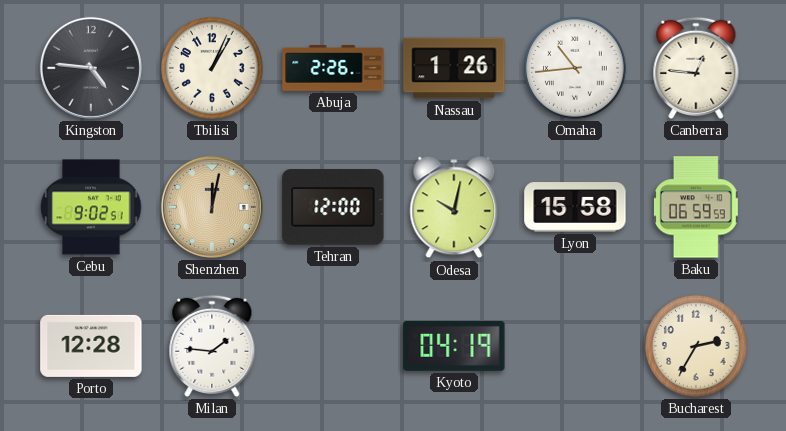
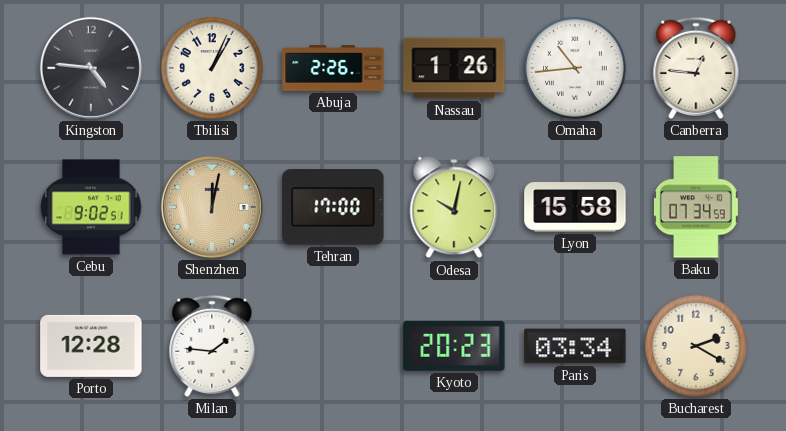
Tehran: 12:00 -> 17:00 (333, 207)
Baku: 06:59 -> 07:34 (696, 207)
Kyoto: 04:19 -> 20:23 (454, 346)
Paris: none -> 03:34 (575, 346)
Bucharest: 2:35 -> 2:20 (697, 347)
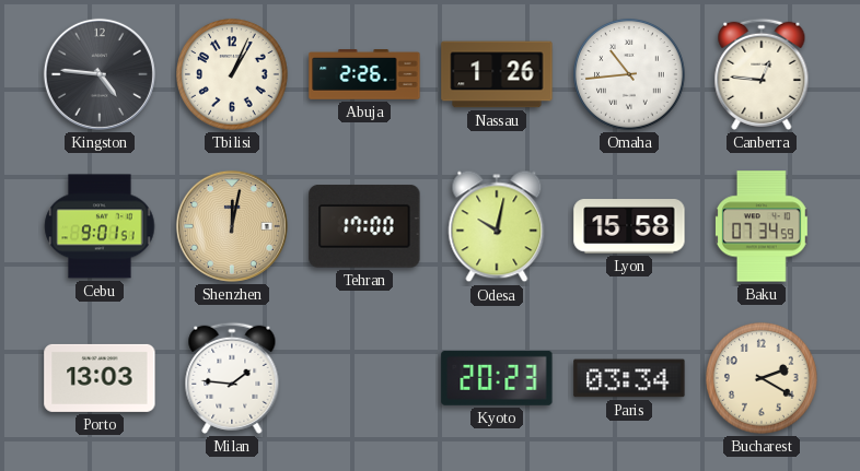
Cebu: 9:02 -> 9:01 (100, 226)
Porto: 12:28 -> 13:03 (100, 378)
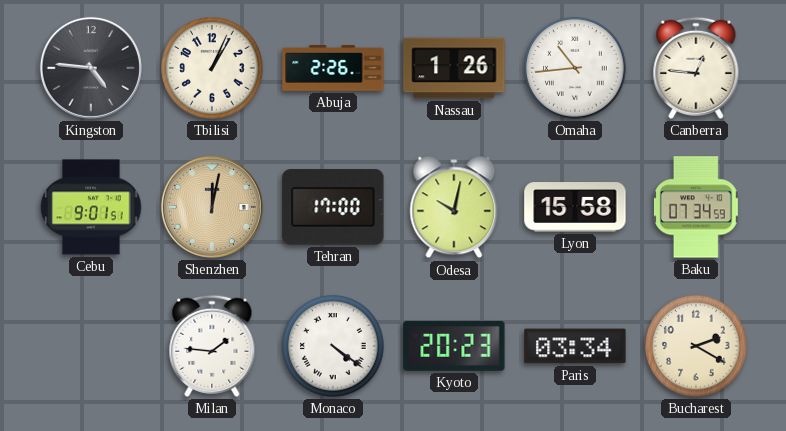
Porto: 13:03 -> none (100, 378)
Monaco: none -> 4:21 (334, 347)
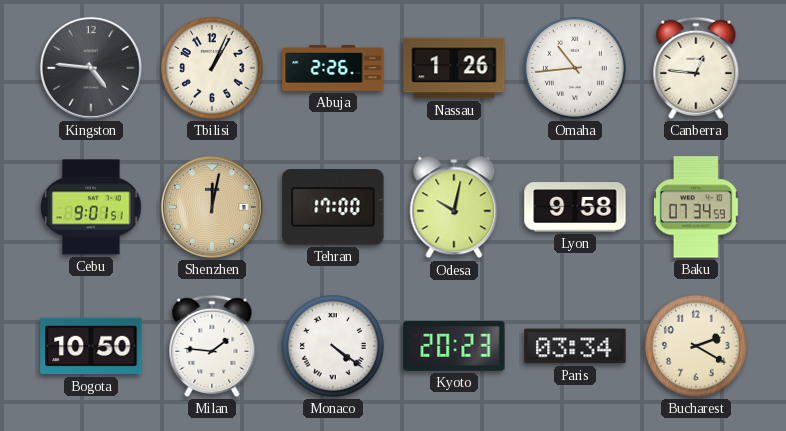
Lyon: 15:58 -> 9:58 (575, 207)
Bogota: none -> 10:50 (91, 346)
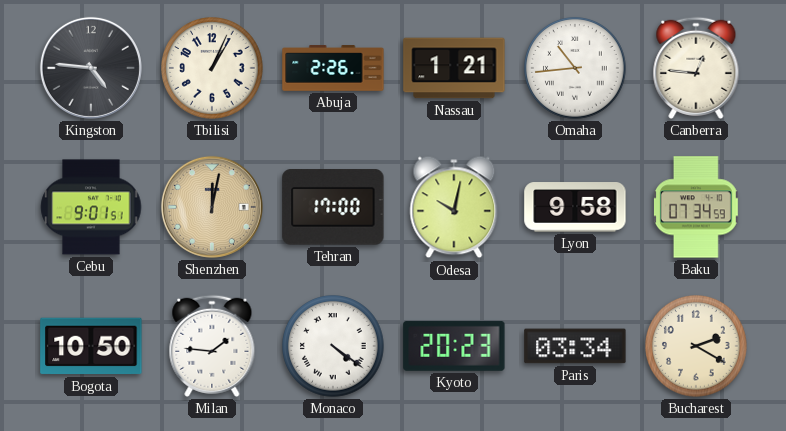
Nassau: 1:26 -> 1:21 (454, 68)
